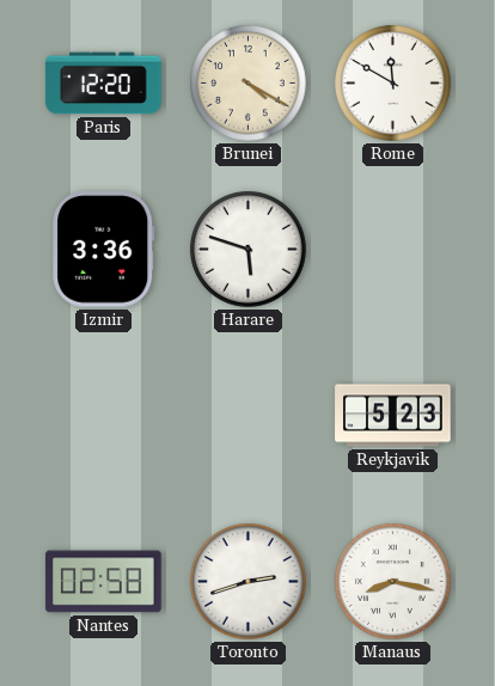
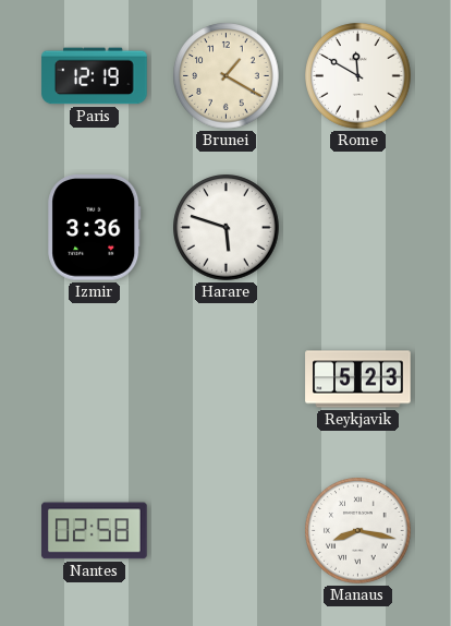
Paris: 12:20 -> 12:19 (95, 76)
Brunei: 4:20 -> 1:20 (227, 76)
Toronto: 2:42 -> none (249, 582)
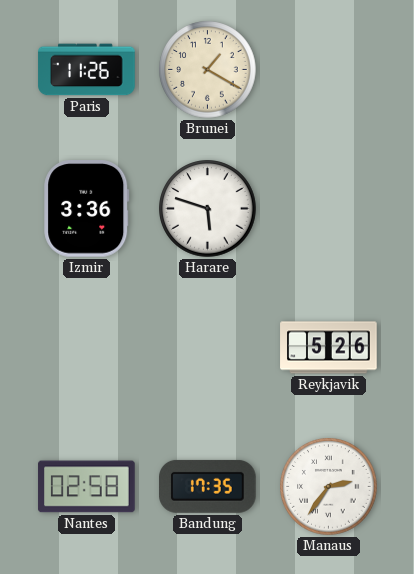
Paris: 12:19 -> 11:26 (87, 70)
Rome: 11:50 -> none (358, 76)
Reykjavik: 5:23 -> 5:26 (329, 348)
Bandung: none -> 17:35 (208, 486)
Manaus: 8:17 -> 2:36 (329, 487)
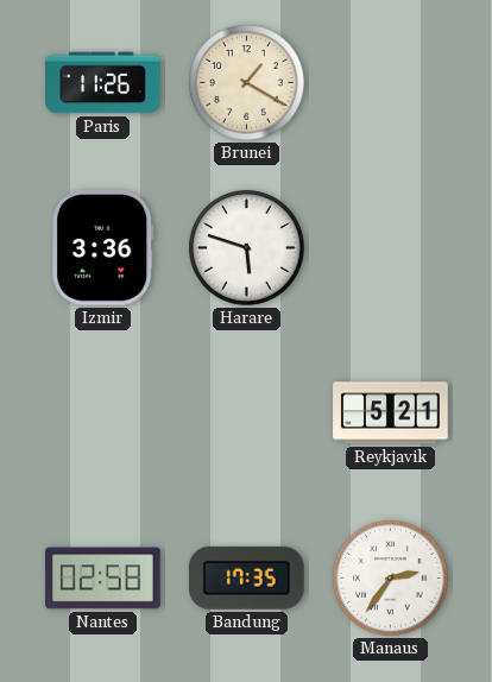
Reykjavik: 5:26 -> 5:21 (391, 413)
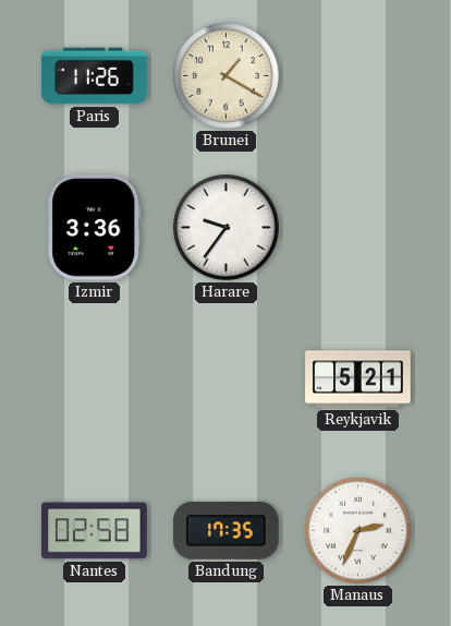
Harare: 5:48 -> 9:36 (227, 228)
Manaus: 2:36 -> 2:34 (358, 531)
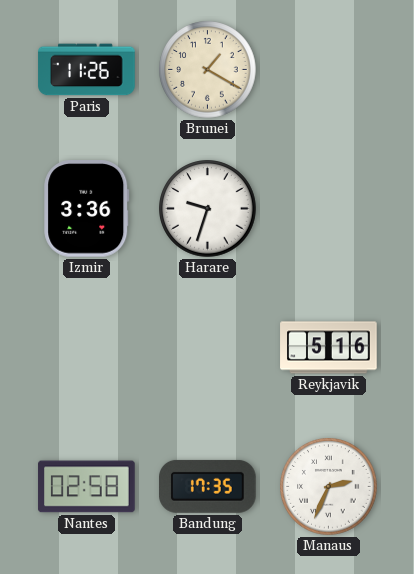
Harare: 9:36 -> 9:33 (208, 209)
Reykjavik: 5:21 -> 5:16 (329, 348)
